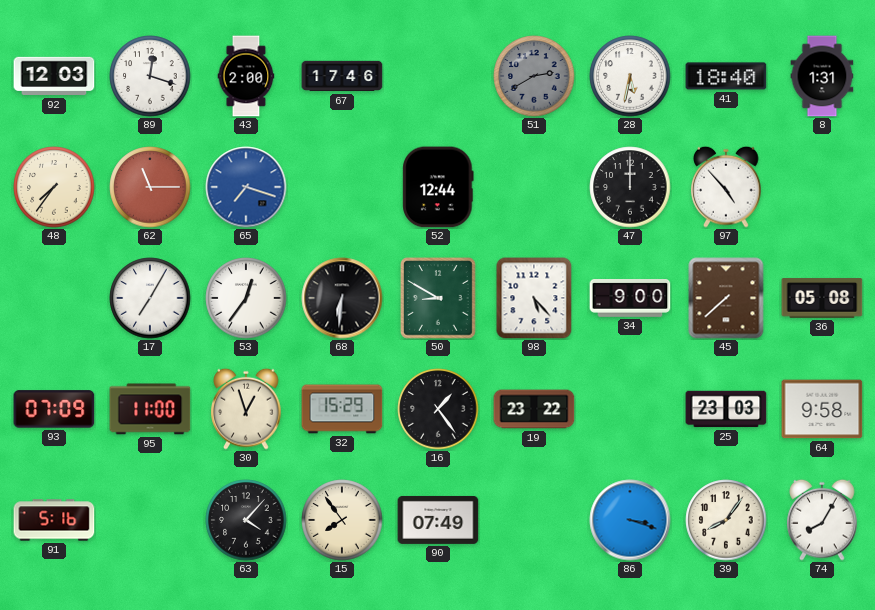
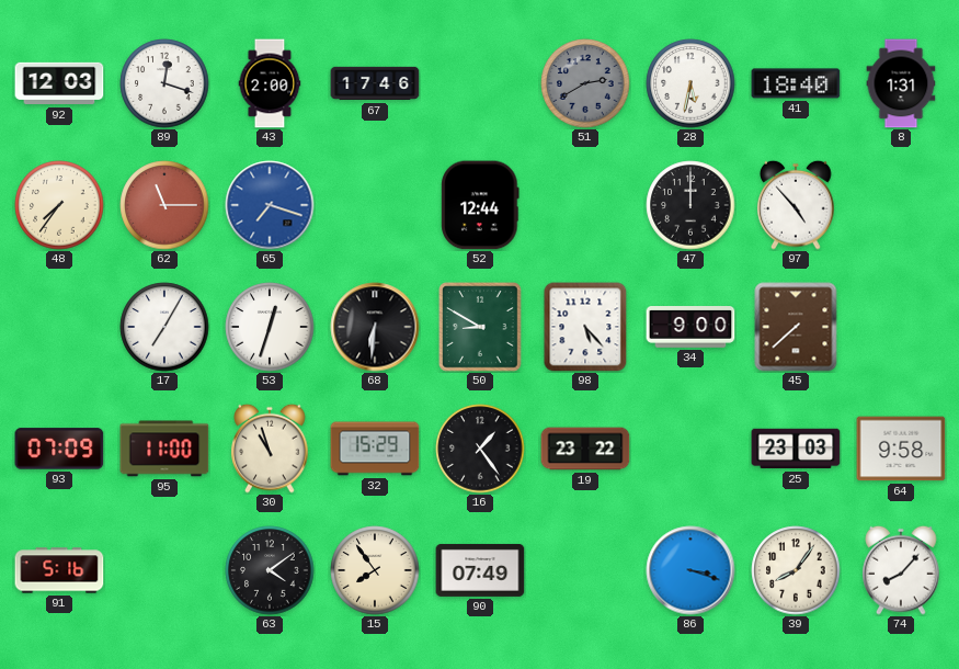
53: 12:36 -> 12:33 (270, 327)
36: 05:08 -> none (822, 298)
30: 12:57 -> 10:57 (270, 449)
63: 4:07 -> 4:09 (270, 570)
74: 8:05 -> 8:07 (901, 570)
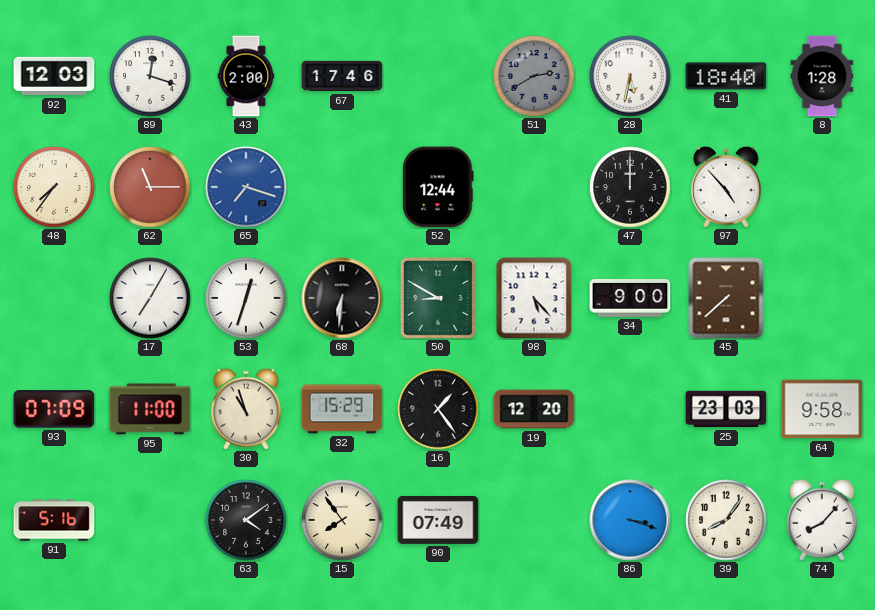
8: 1:31 -> 1:28 (822, 76)
19: 23:22 -> 12:20 (534, 409)
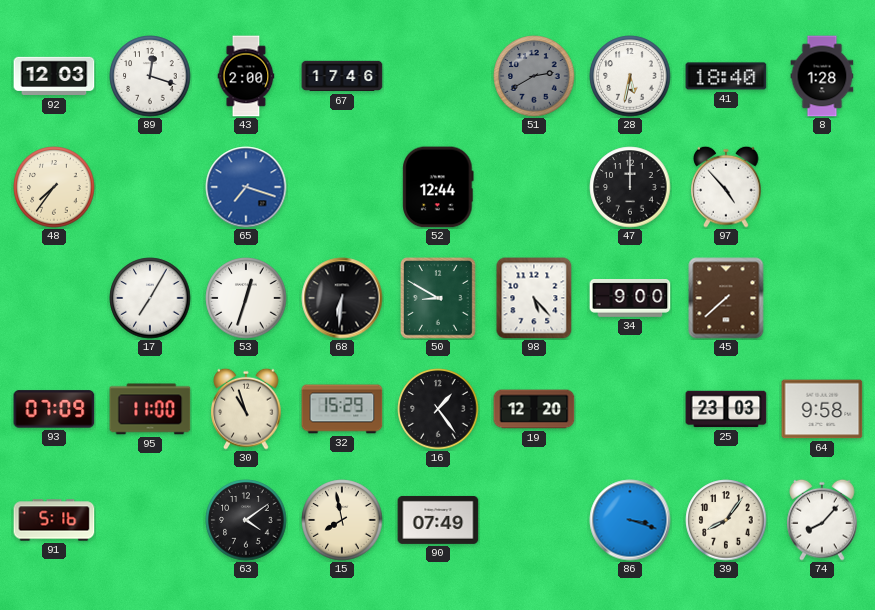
62: 11:15 -> none (150, 187)
15: 7:54 -> 7:58 (342, 520)
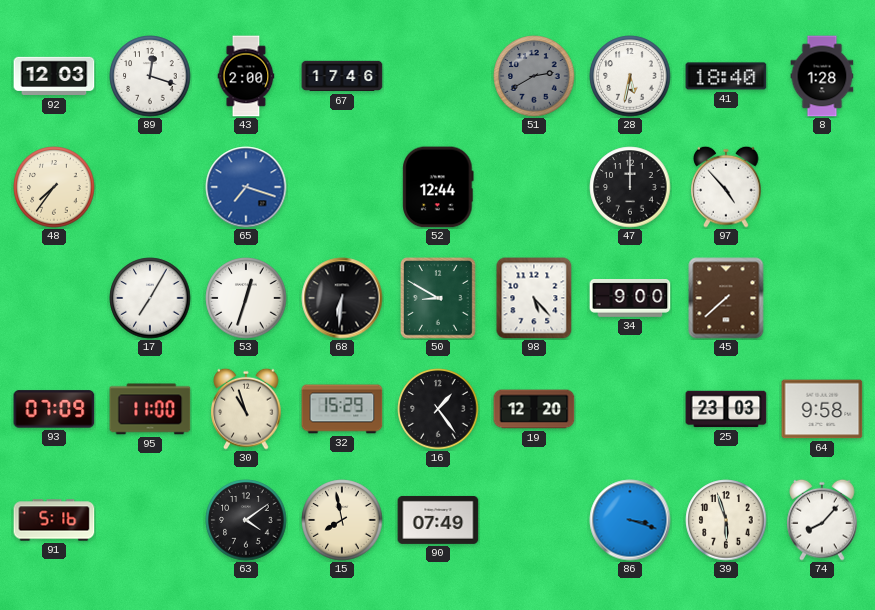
39: 8:06 -> 5:57 (726, 520)
